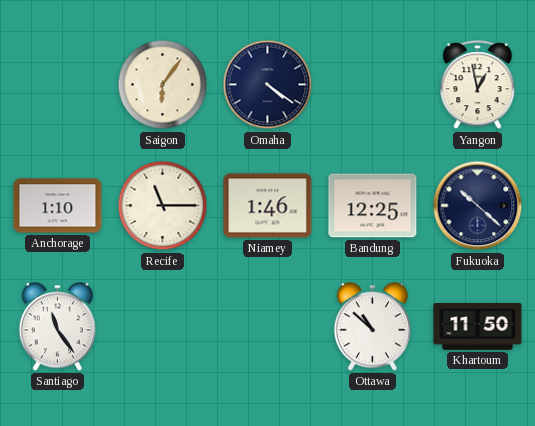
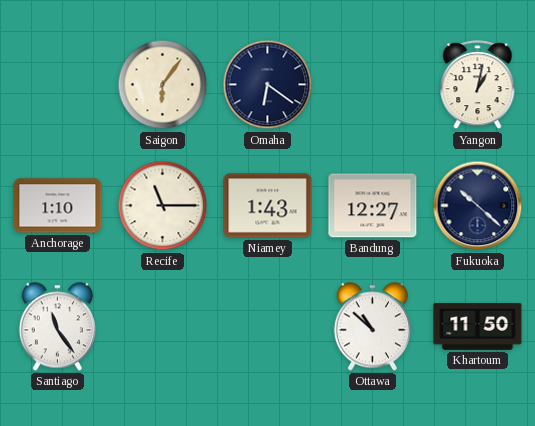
Omaha: 4:21 -> 6:21 (268, 85)
Yangon: 12:58 -> 1:02 (478, 85)
Niamey: 1:46 -> 1:43 (268, 206)
Bandung: 12:25 -> 12:27 (373, 206)
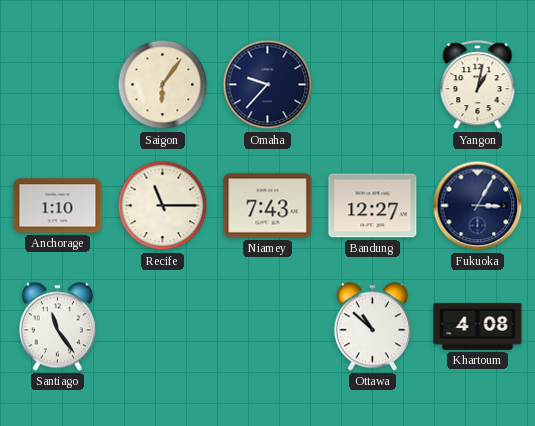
Omaha: 6:21 -> 9:37 (268, 85)
Niamey: 1:43 -> 7:43 (268, 206)
Fukuoka: 10:22 -> 3:05 (478, 206)
Khartoum: 11:50 -> 4:08 (478, 327)
